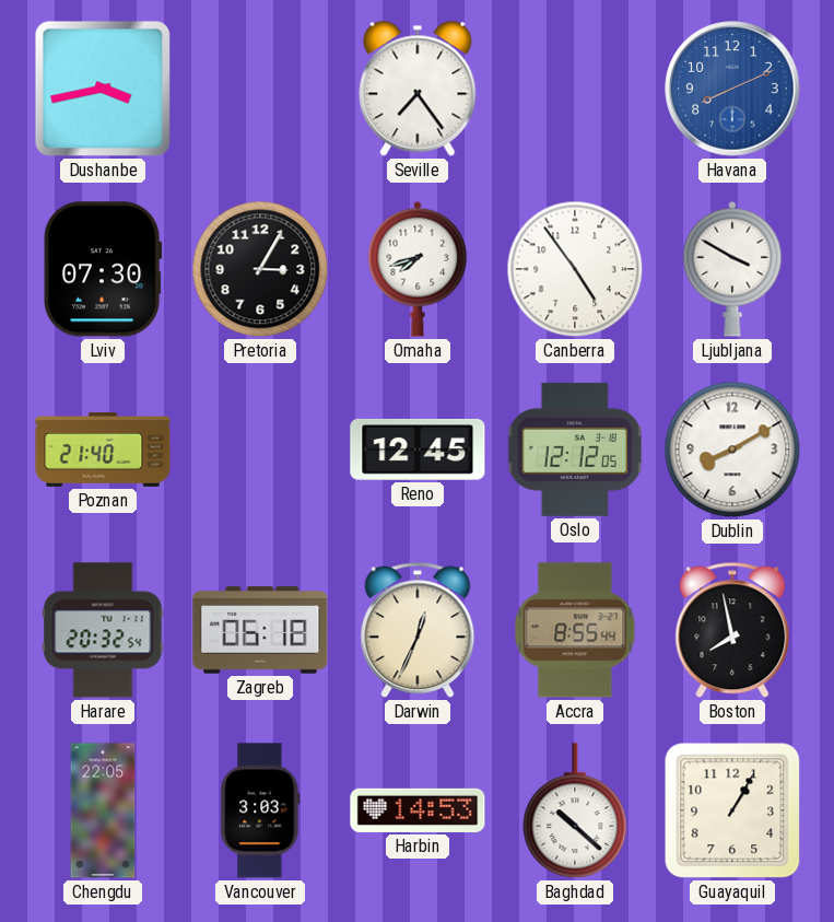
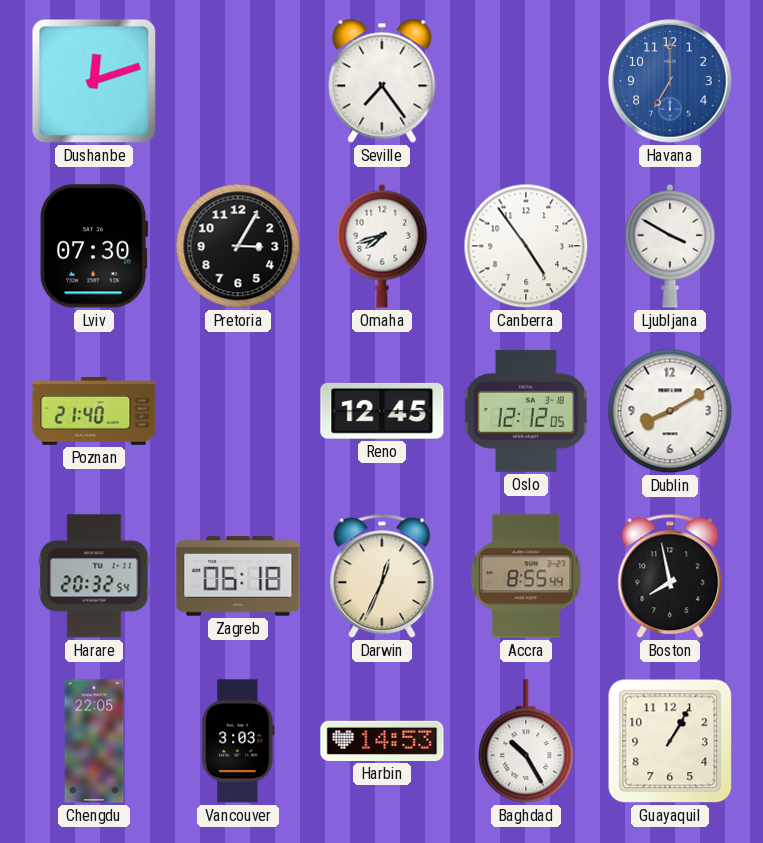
Dushanbe: 3:43 -> 12:12 (94, 81)
Havana: 8:11 -> 7:00 (670, 81)
Baghdad: 10:22 -> 10:25 (526, 742)
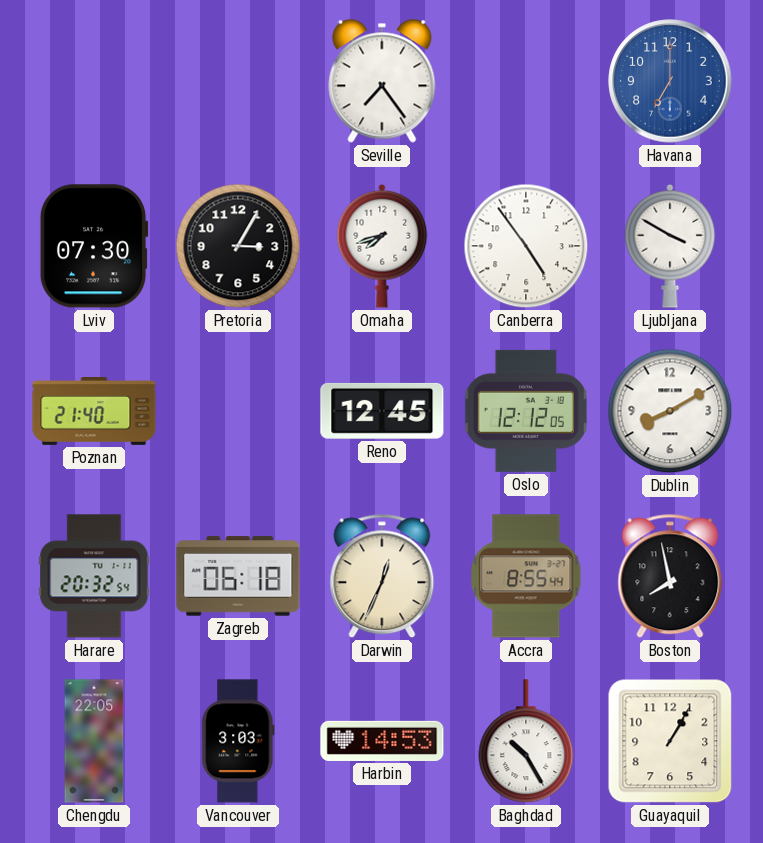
Dushanbe: 12:12 -> none (94, 81)
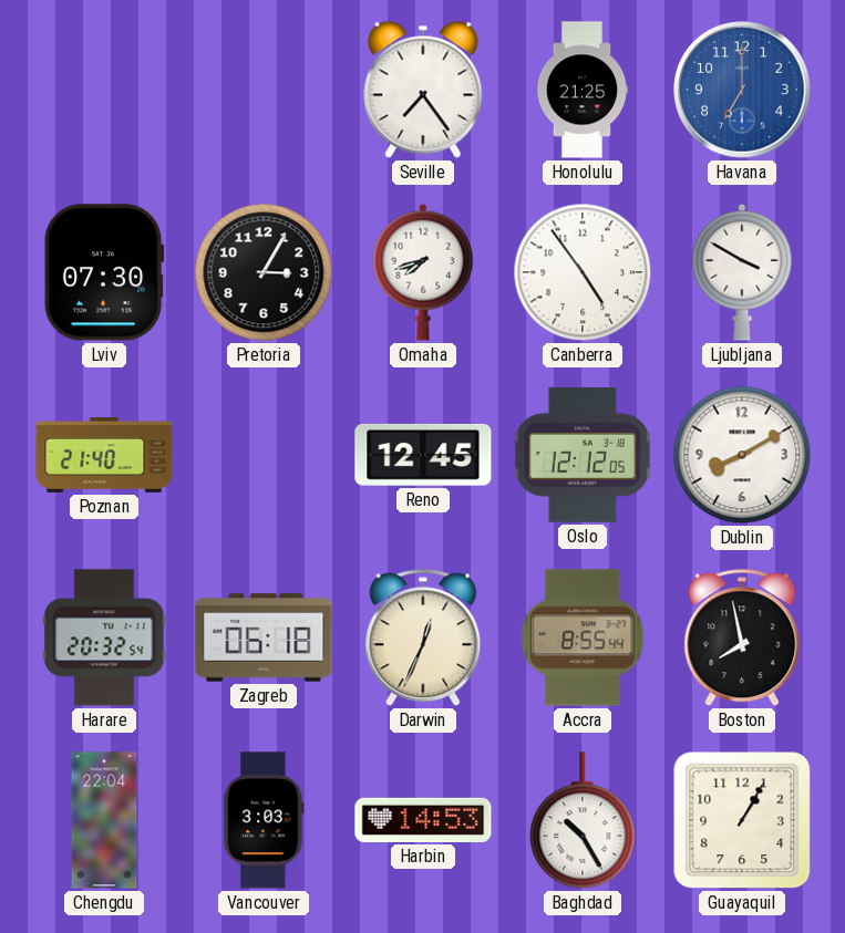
Honolulu: none -> 21:25 (583, 90)
Chengdu: 22:05 -> 22:04 (104, 820)
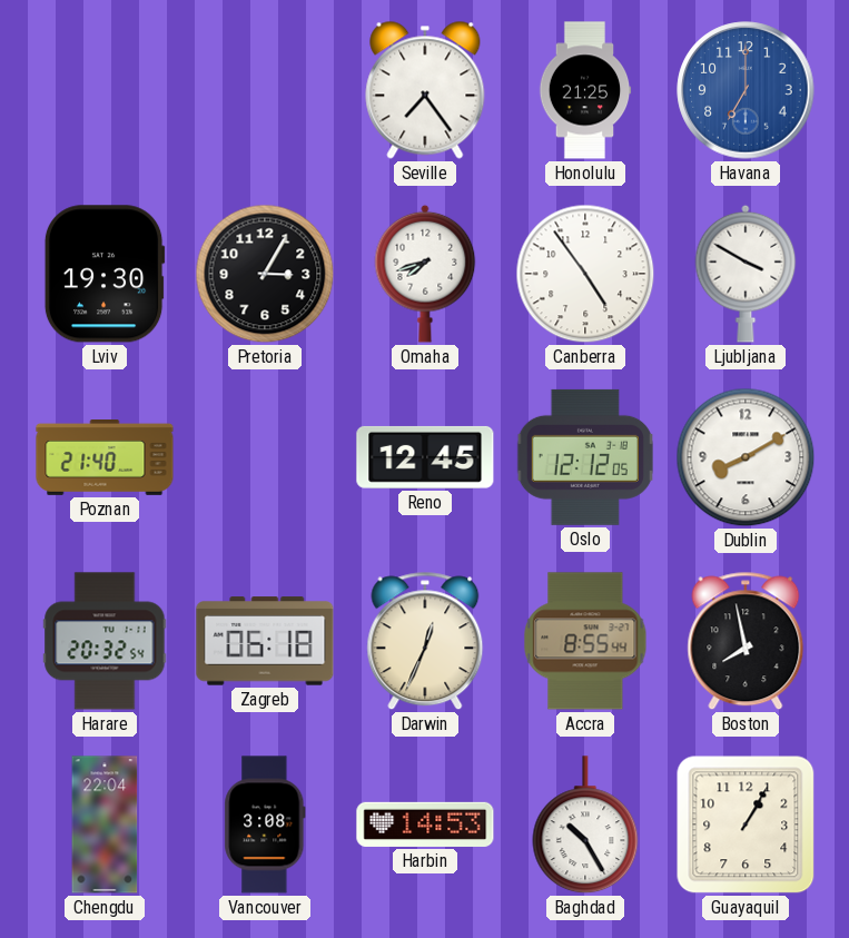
Lviv: 07:30 -> 19:30 (105, 274)
Vancouver: 3:03 -> 3:08 (265, 825)
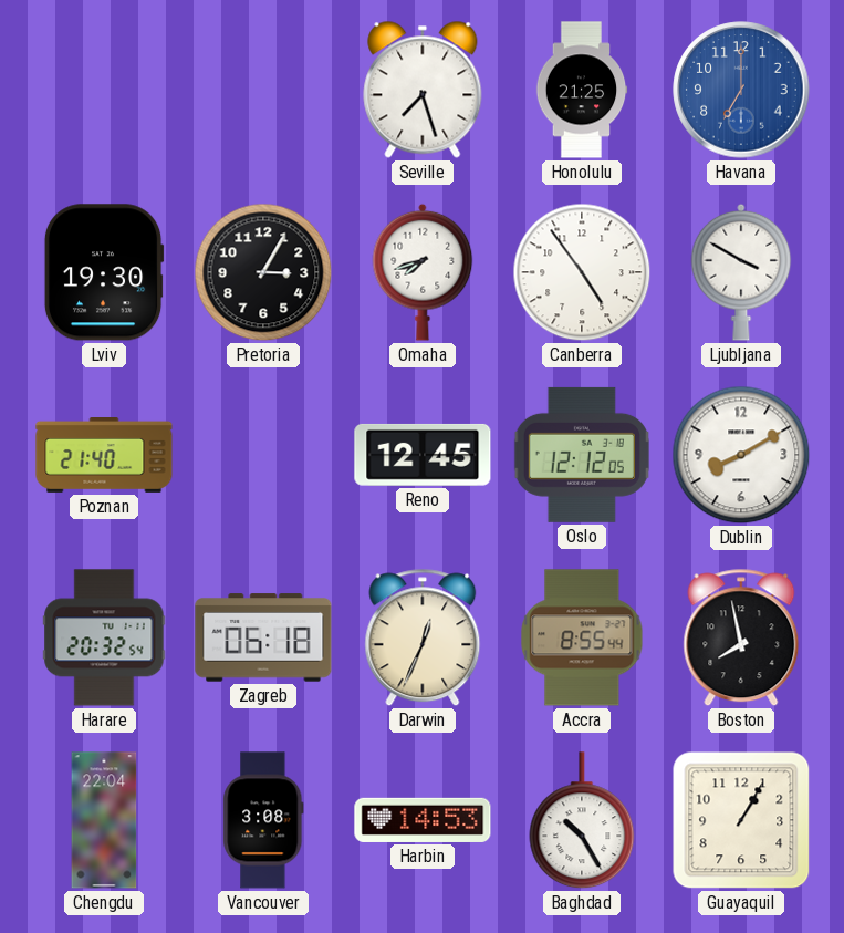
Seville: 7:24 -> 7:27 (423, 90)
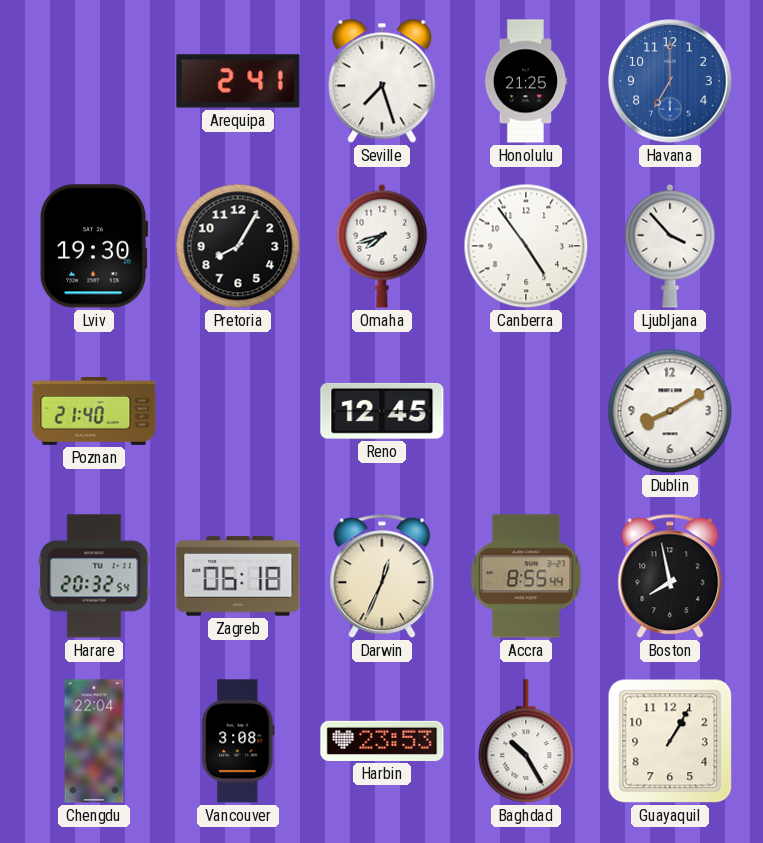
Arequipa: none -> 2:41 (238, 81)
Pretoria: 3:05 -> 8:05 (238, 246)
Ljubljana: 3:50 -> 3:53 (670, 246)
Oslo: 12:12 -> none (582, 455)
Harbin: 14:53 -> 23:53 (382, 741)
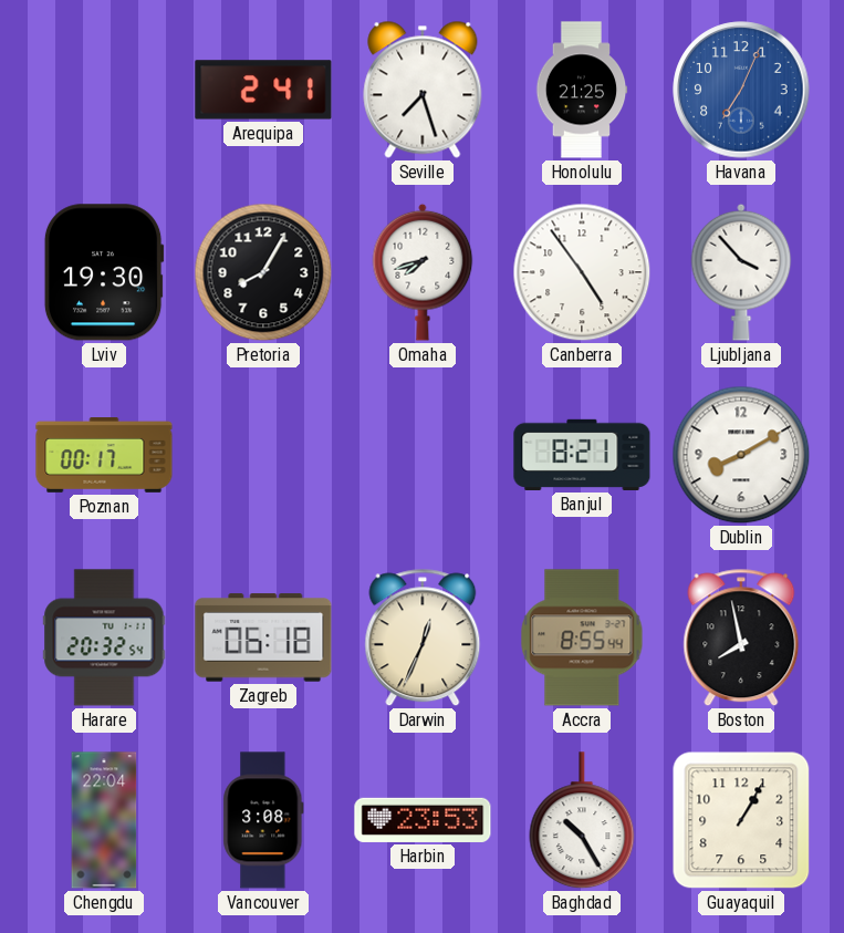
Havana: 7:00 -> 7:04 (741, 90)
Poznan: 21:40 -> 00:17 (104, 456)
Reno: 12:45 -> none (382, 411)
Banjul: none -> 8:21 (582, 455)
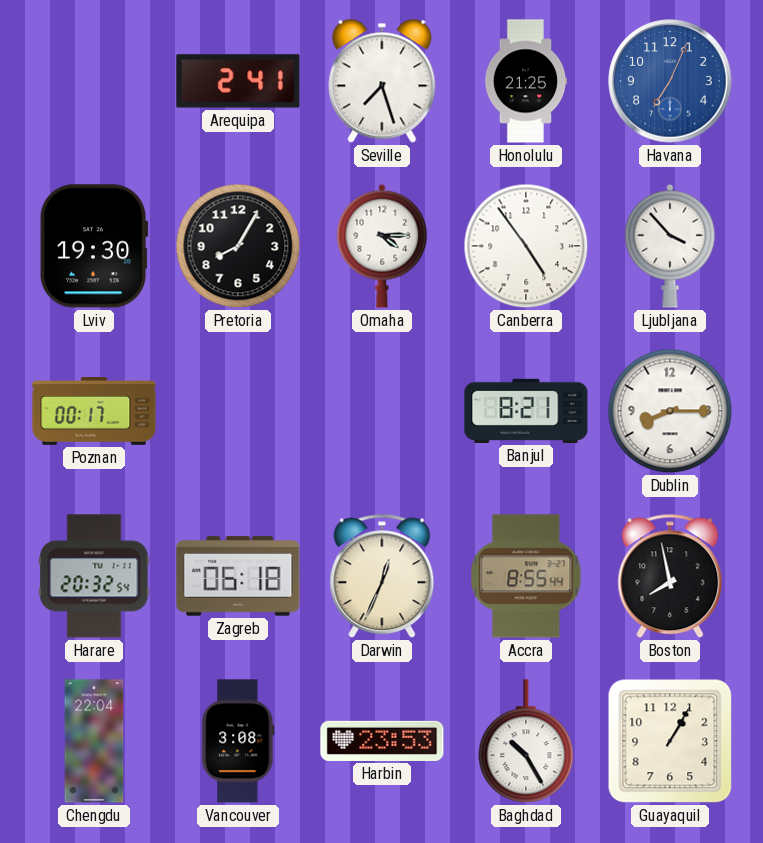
Omaha: 7:42 -> 4:15 (382, 246)
Dublin: 8:10 -> 8:15 (670, 411)
